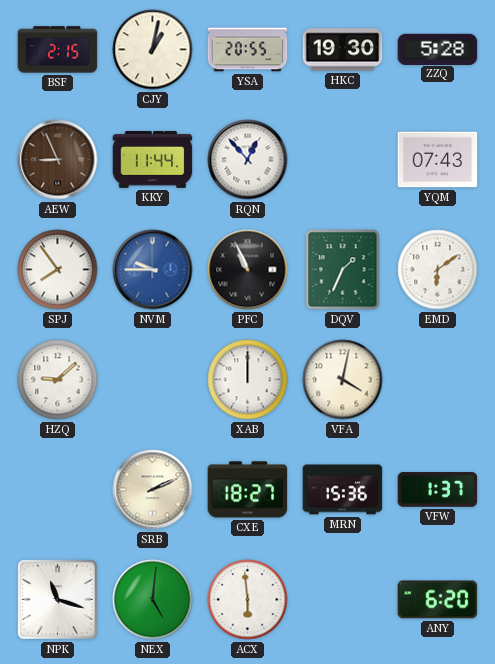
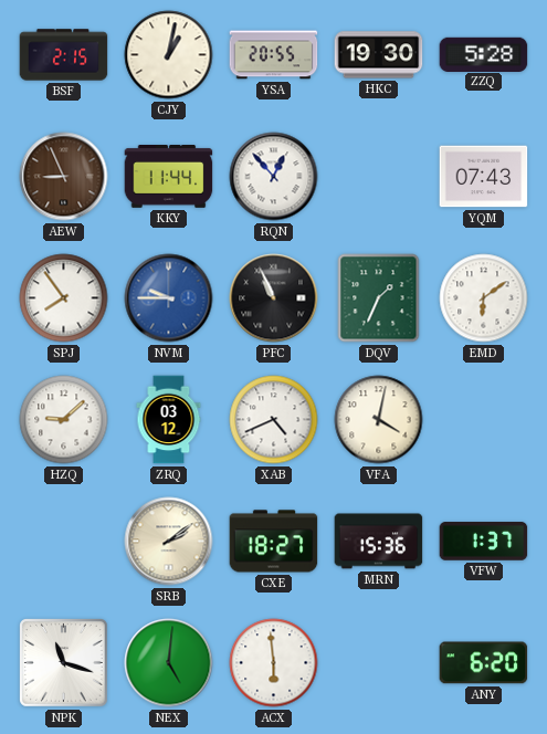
ZRQ: none -> 03:12 (169, 420)
XAB: 12:00 -> 4:41 (274, 420)
SRB: 2:11 -> 2:09 (169, 542)
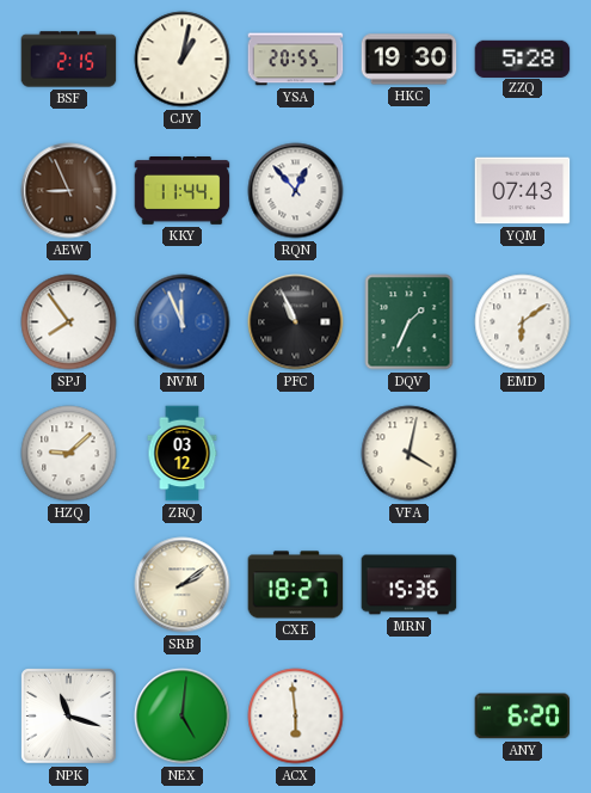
NVM: 9:45 -> 11:56 (183, 322)
XAB: 4:41 -> none (274, 420)
VFW: 1:37 -> none (484, 542)
